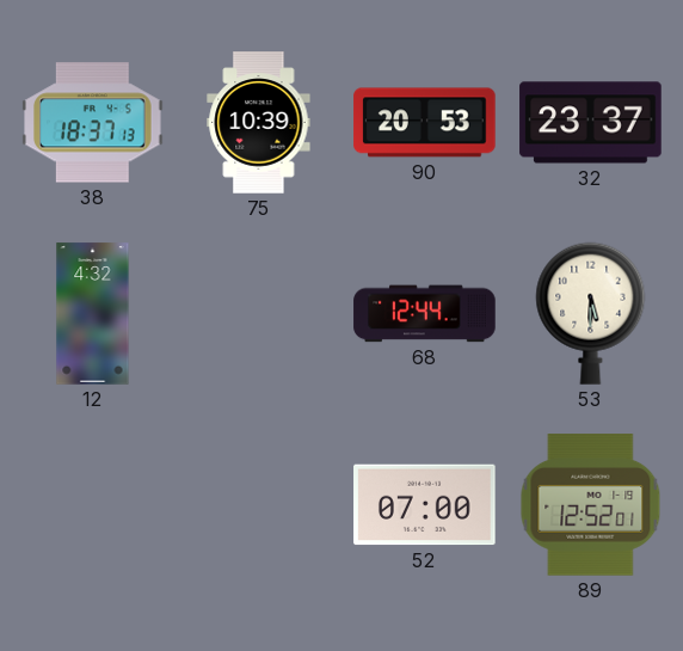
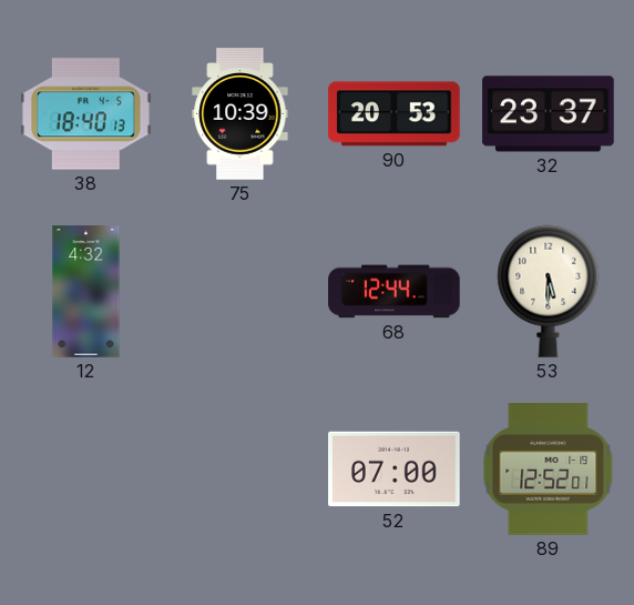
38: 18:37 -> 18:40 (86, 114)
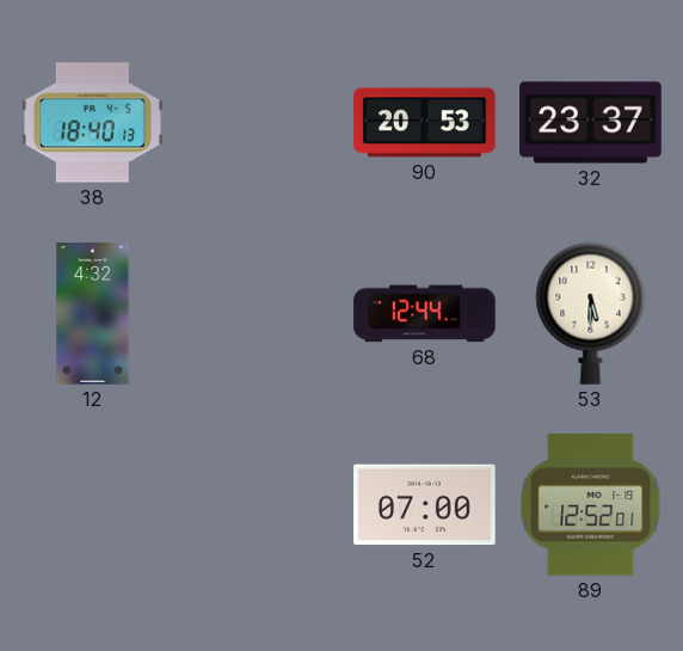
75: 10:39 -> none (241, 114)
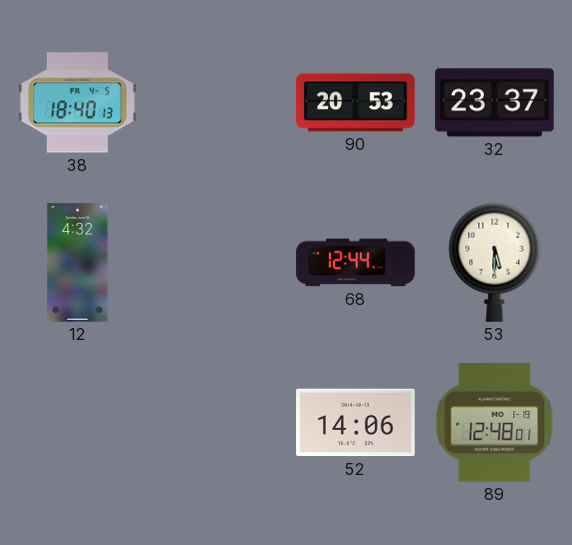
52: 07:00 -> 14:06 (356, 423)
89: 12:52 -> 12:48 (495, 423)
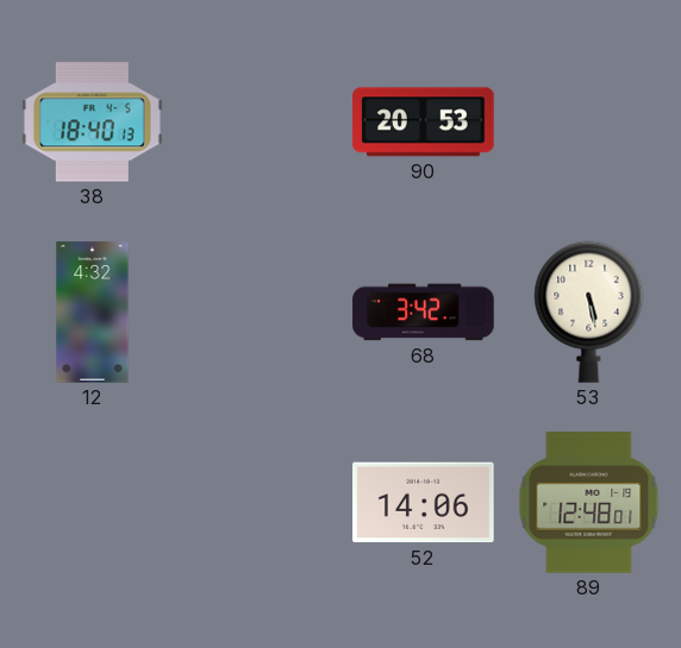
32: 23:37 -> none (495, 103)
68: 12:44 -> 3:42 (424, 313)
53: 5:30 -> 5:28 (589, 312)
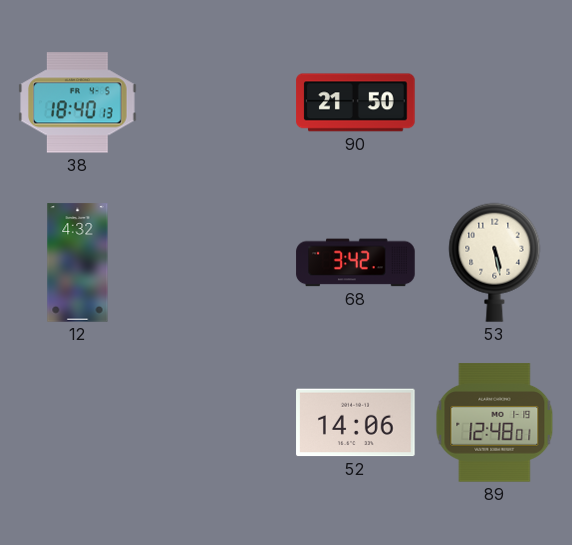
90: 20:53 -> 21:50 (356, 103)
